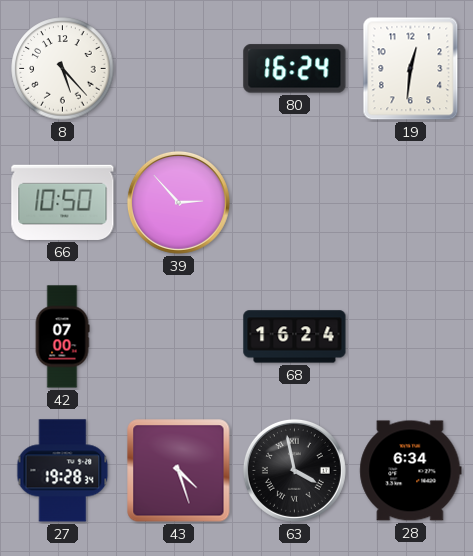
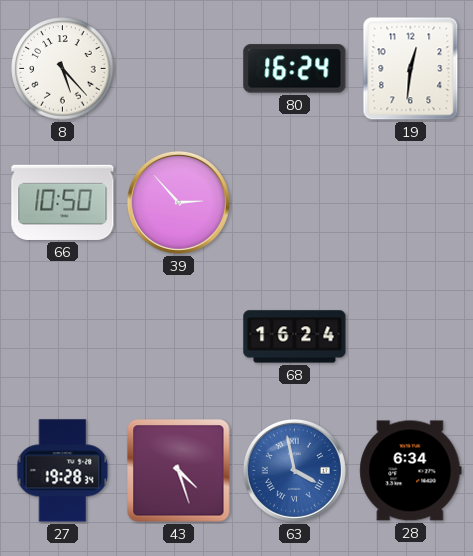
42: 07:00 -> none (62, 337)
63 dial: black -> blue (294, 470)
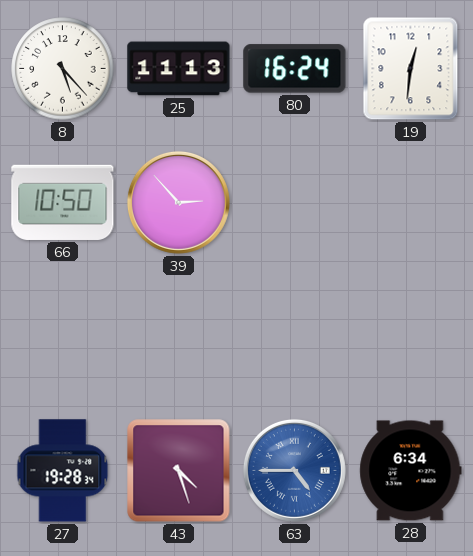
25: none -> 11:13 (179, 69)
68: 16:24 -> none (295, 337)
63: 3:58 -> 4:45 (294, 470)
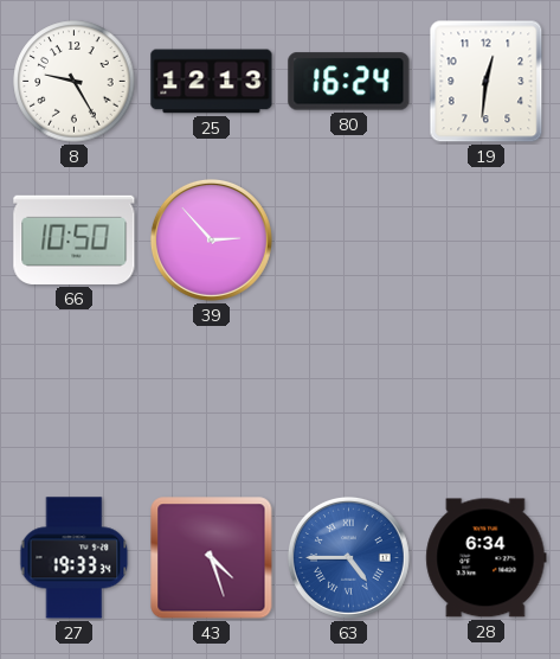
8: 5:23 -> 9:25 (75, 82)
25: 11:13 -> 12:13 (212, 82)
27: 19:28 -> 19:33 (75, 558)
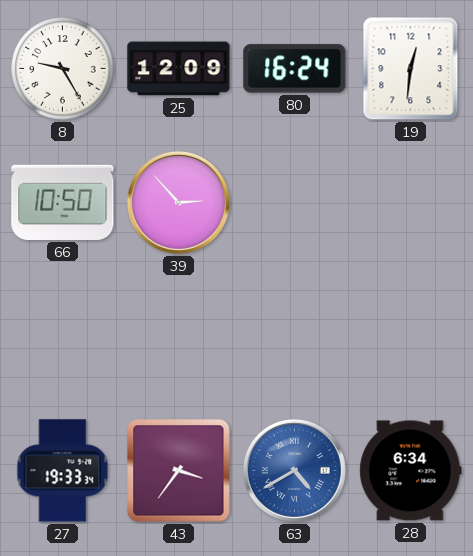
25: 12:13 -> 12:09 (179, 69)
43: 4:27 -> 3:36 (179, 471)
63: 4:45 -> 4:40 (294, 470)
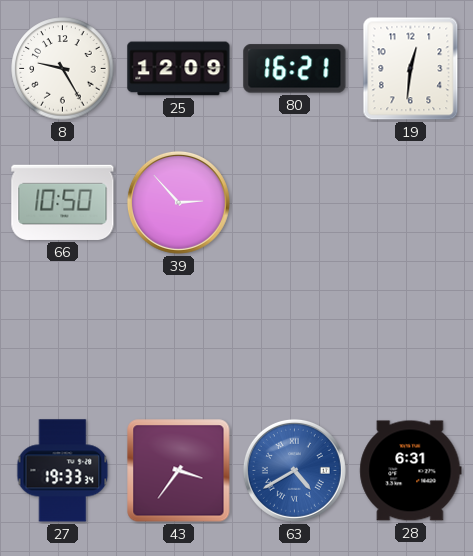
80: 16:24 -> 16:21 (295, 69)
28: 6:34 -> 6:31 (411, 471)
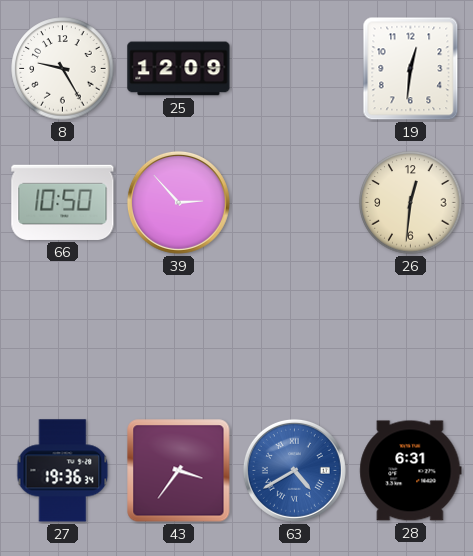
80: 16:21 -> none (295, 69)
26: none -> 12:31 (411, 203)
27: 19:33 -> 19:36 (63, 471)
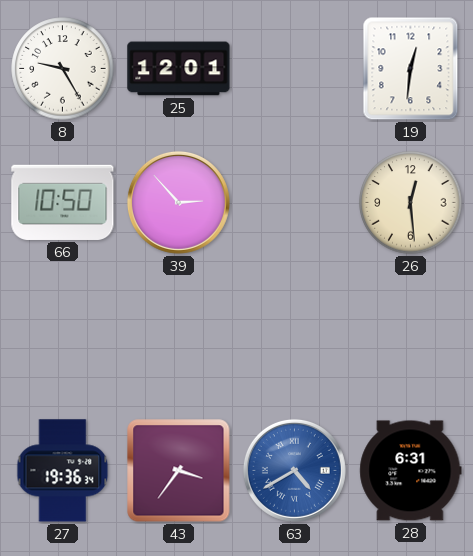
25: 12:09 -> 12:01 (179, 69)
26: 12:31 -> 12:29 (411, 203)
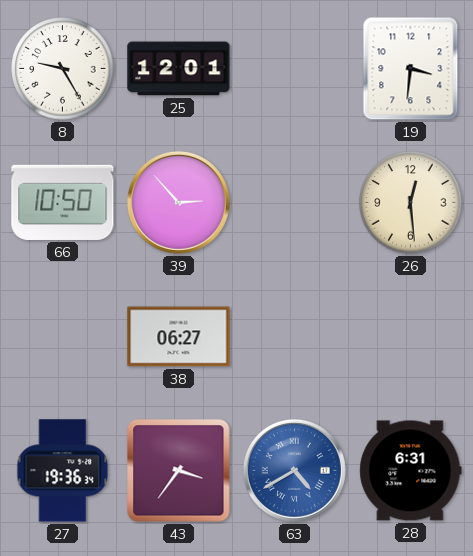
19: 12:31 -> 3:31 (411, 69)
38: none -> 06:27 (179, 337)
